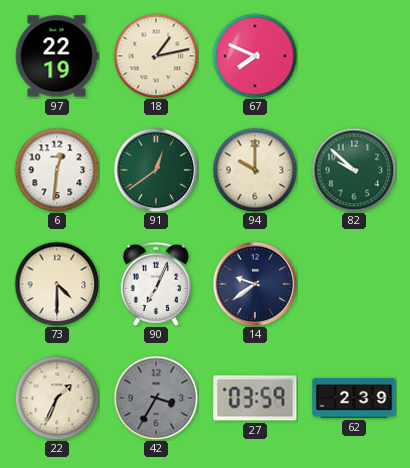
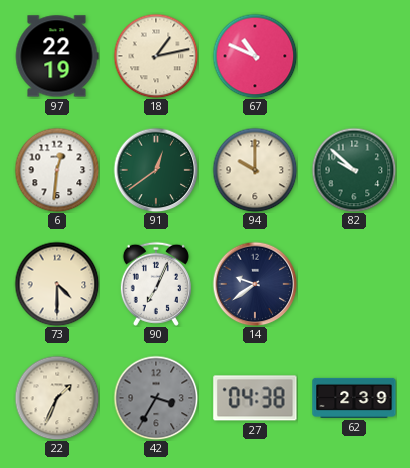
67: 7:49 -> 10:49 (255, 56)
27: 03:59 -> 04:38 (255, 398)
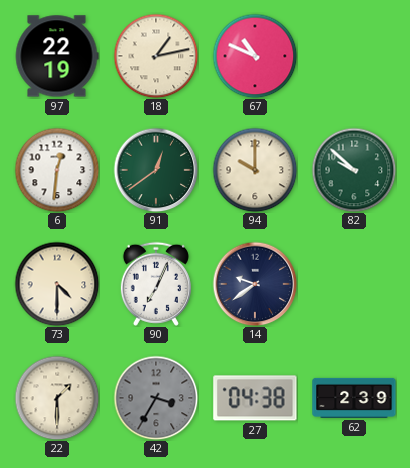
22: 1:34 -> 1:30 (57, 398)
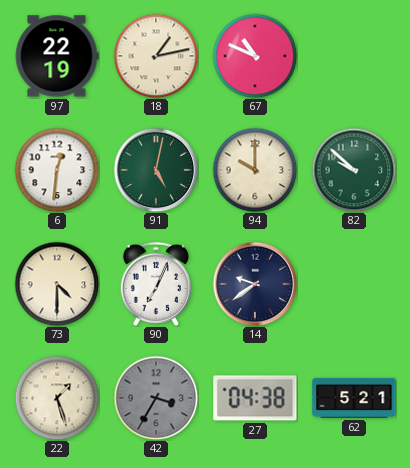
91: 12:39 -> 5:02 (156, 170)
22: 1:30 -> 1:27 (57, 398)
62: 2:39 -> 5:21 (354, 398)
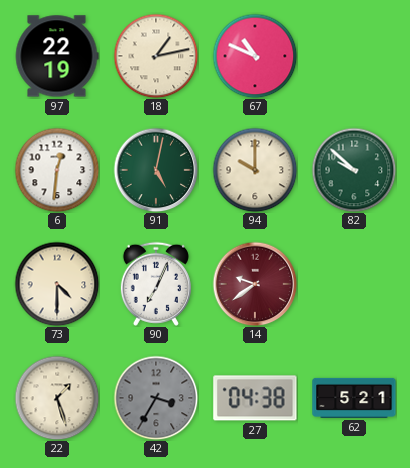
14 dial: navy -> burgundy (255, 284)
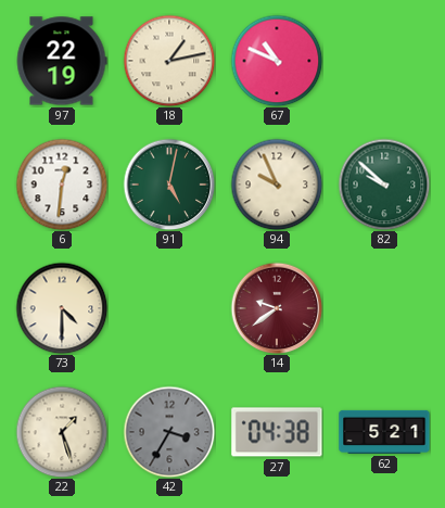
94: 10:00 -> 9:56 (277, 185)
90: 7:04 -> none (156, 284)
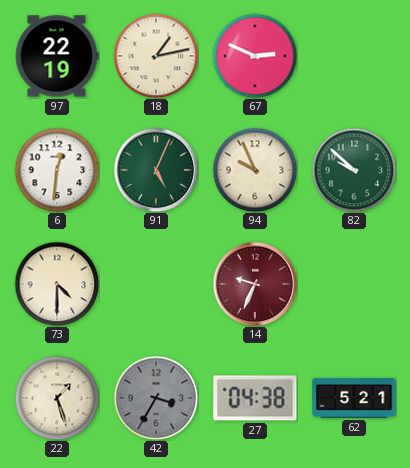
67: 10:49 -> 2:49 (255, 56)
91: 5:02 -> 5:04 (156, 170)
14: 9:39 -> 9:34 (255, 284)
